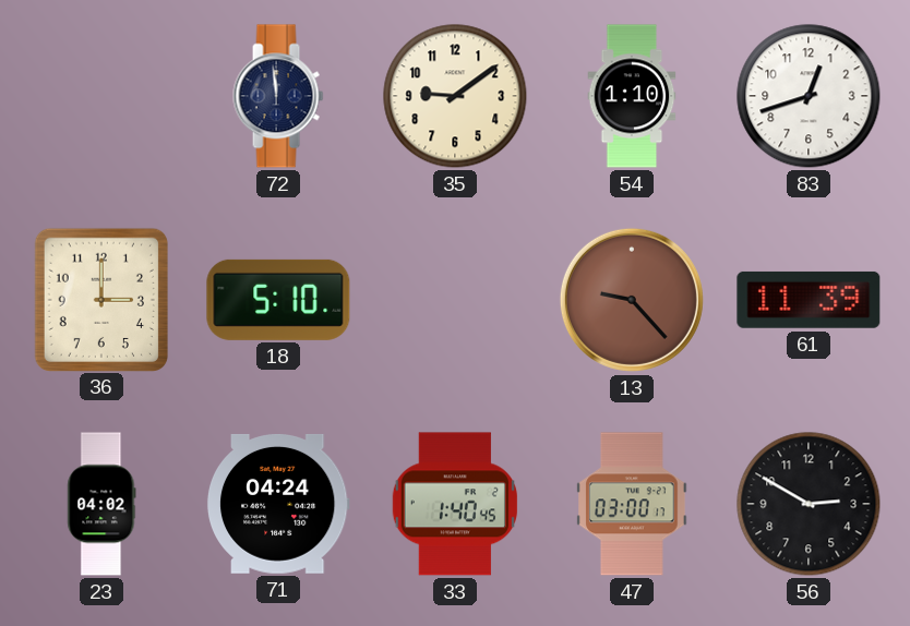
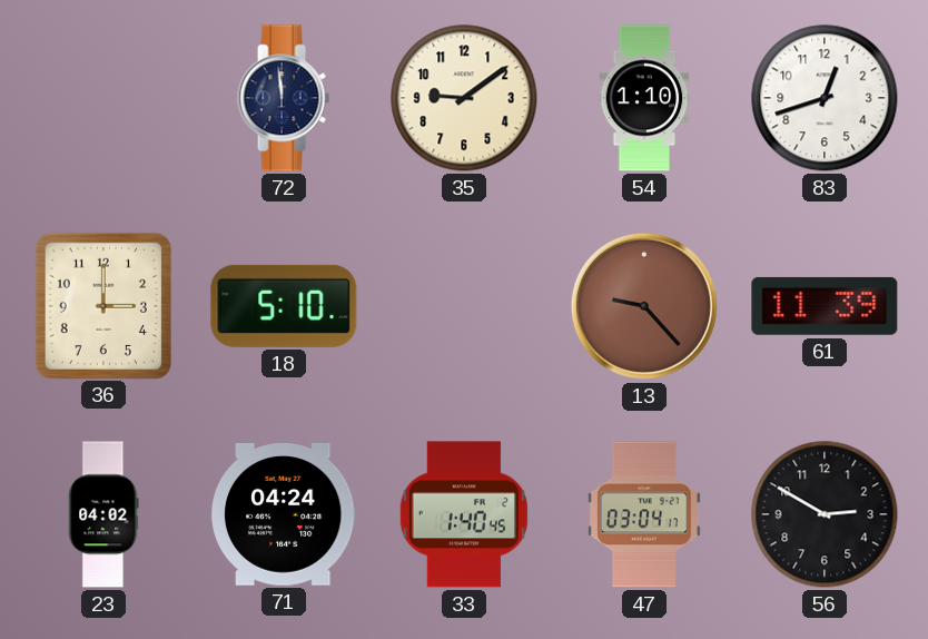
47: 03:00 -> 03:04 (644, 514)
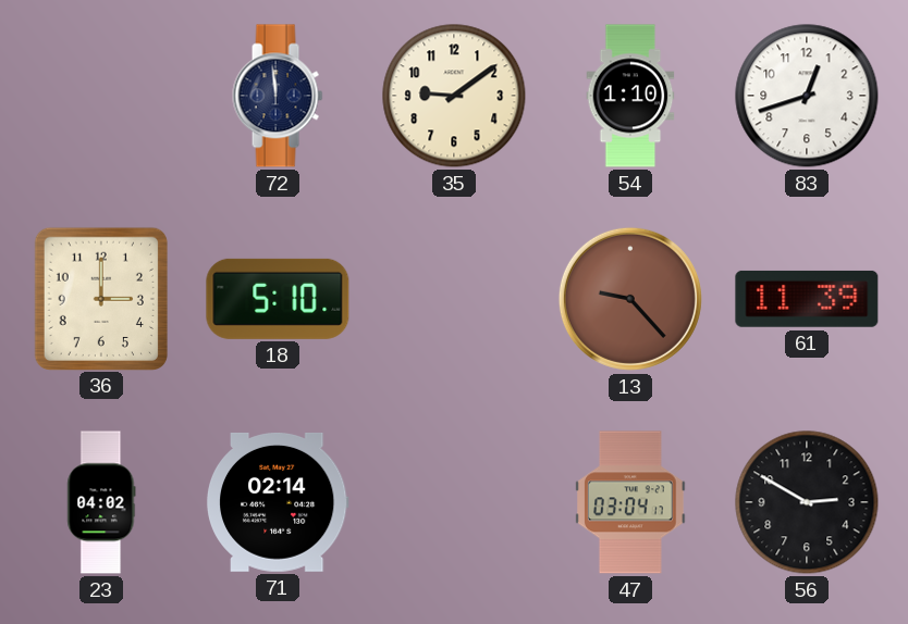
71: 04:24 -> 02:14 (278, 502)
33: 1:40 -> none (464, 514)
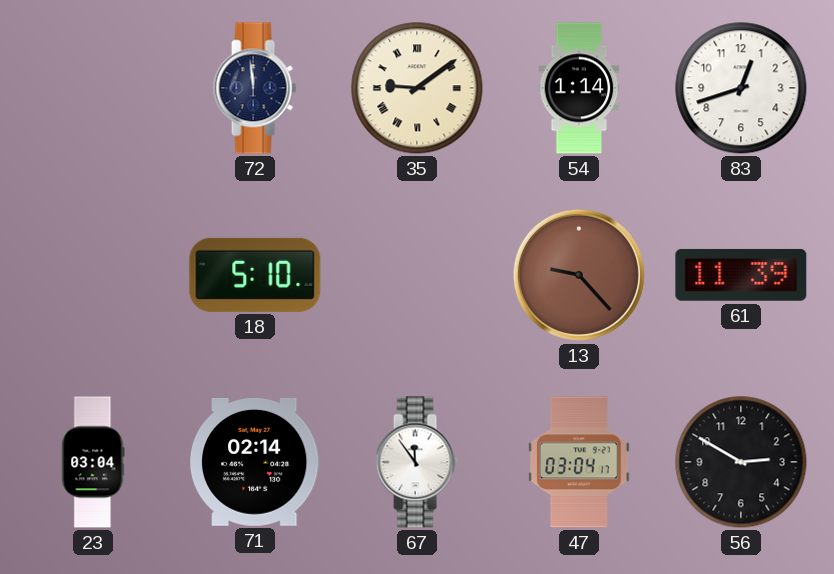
35 numerals: Arabic -> Roman (417, 88)
54: 1:10 -> 1:14 (579, 88)
36: 3:00 -> none (100, 298)
23: 04:02 -> 03:04 (93, 462)
67: none -> 11:54 (417, 462)
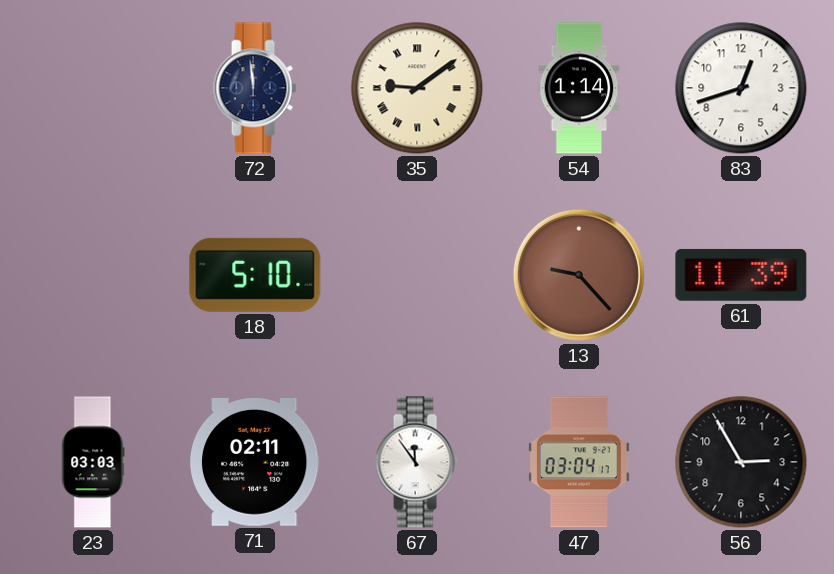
23: 03:04 -> 03:03 (93, 462)
71: 02:14 -> 02:11 (255, 462)
56: 2:50 -> 2:55 (741, 462)
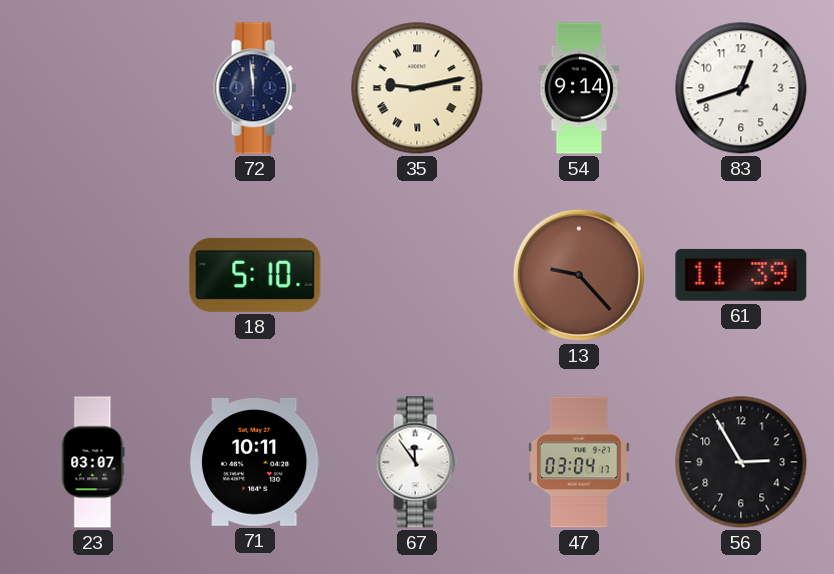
35: 9:09 -> 9:13 (417, 88)
54: 1:14 -> 9:14 (579, 88)
23: 03:03 -> 03:07 (93, 462)
71: 02:11 -> 10:11 (255, 462)
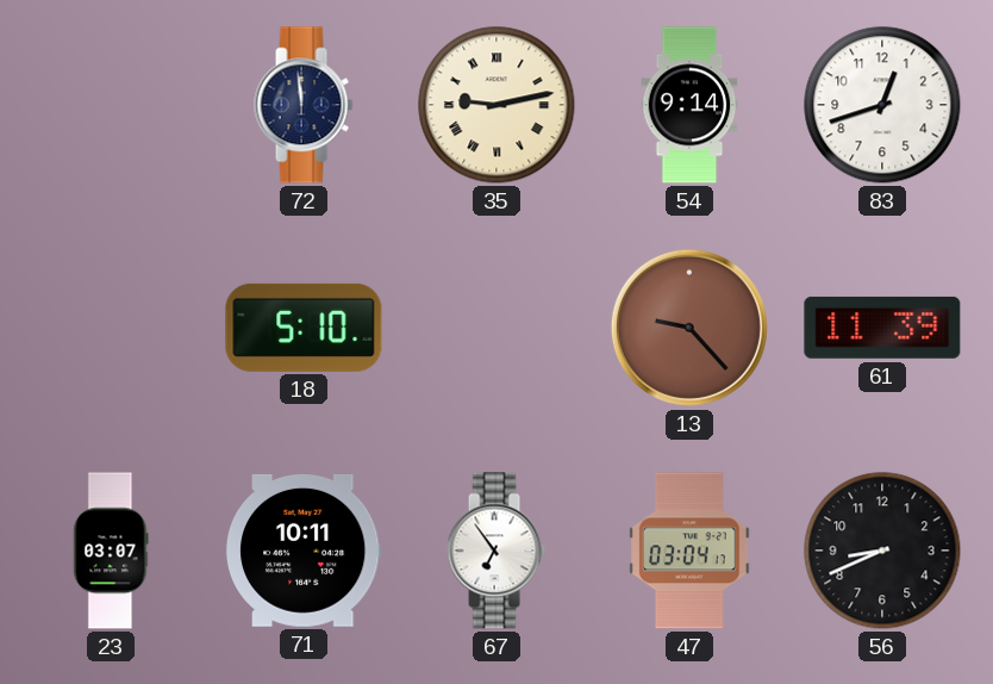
67: 11:54 -> 6:54 (496, 551)
56: 2:55 -> 8:41 (882, 551)
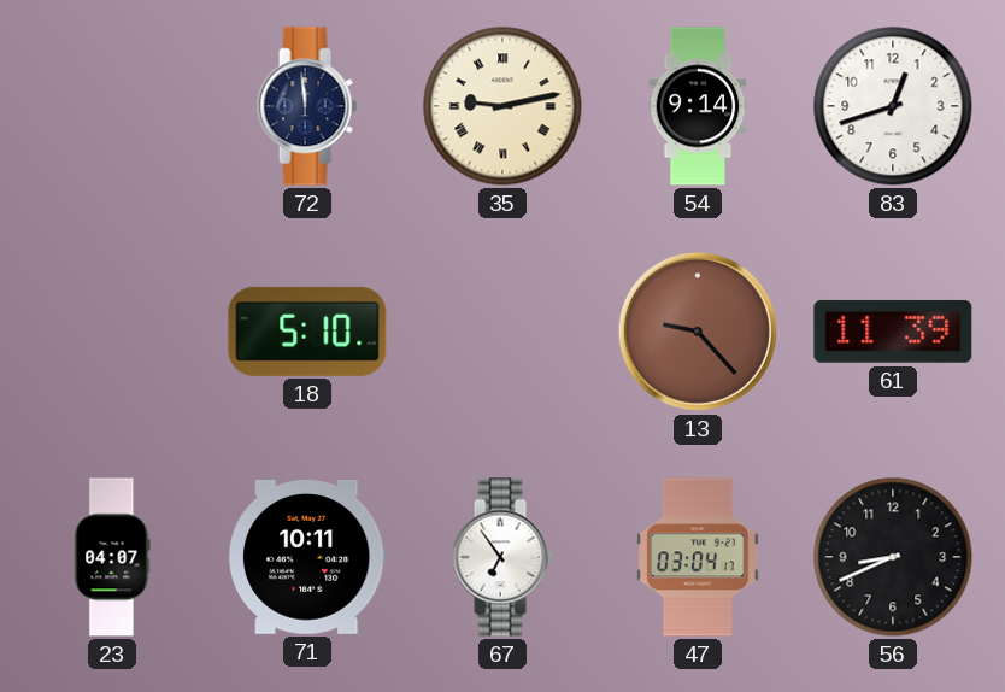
23: 03:07 -> 04:07 (112, 557)
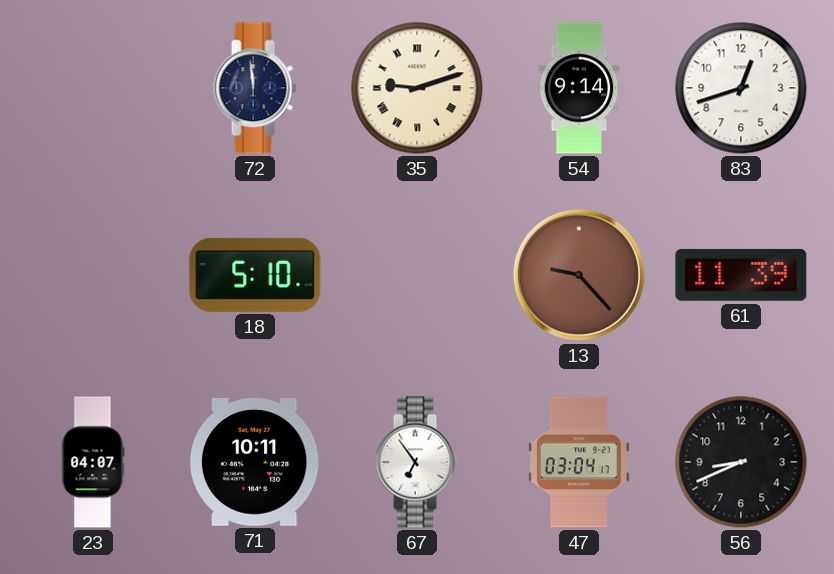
35: 9:13 -> 9:12 (417, 88)
